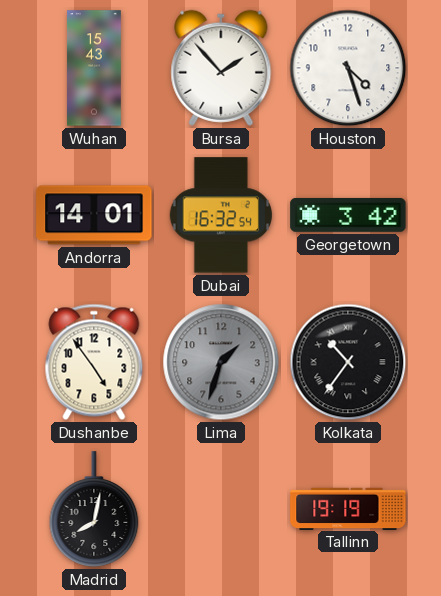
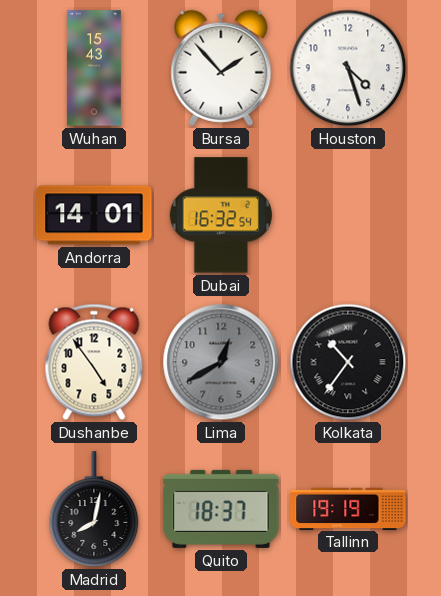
Georgetown: 3:42 -> none (348, 215)
Lima: 1:33 -> 12:40 (221, 362)
Quito: none -> 18:37 (221, 509)
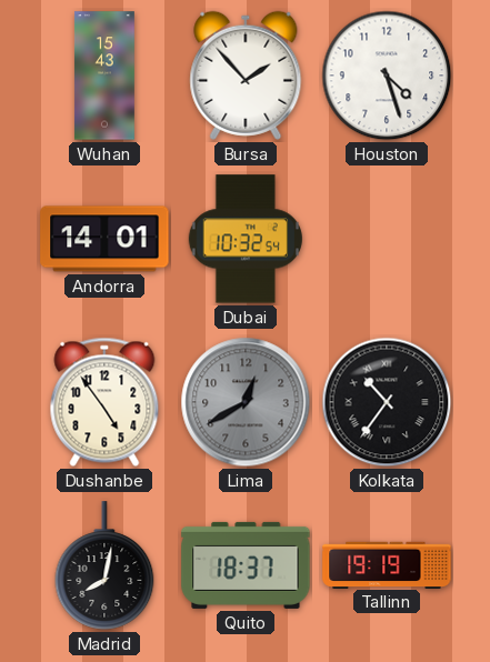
Dubai: 16:32 -> 10:32 (246, 239)
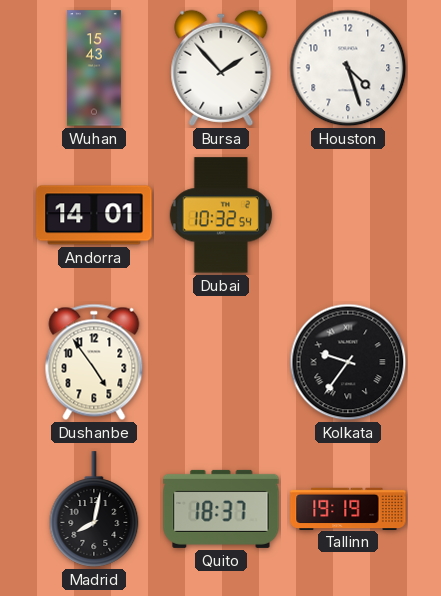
Lima: 12:40 -> none (246, 402)
Kolkata: 10:36 -> 9:36 (348, 362)
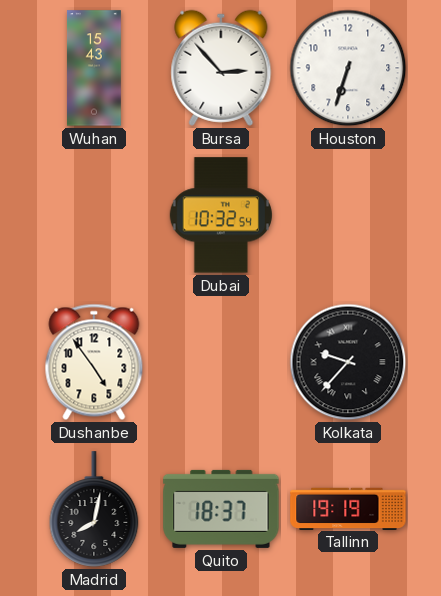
Bursa: 1:53 -> 2:53 (221, 68)
Houston: 4:27 -> 6:33 (348, 68)
Andorra: 14:01 -> none (94, 215)
Kolkata: 9:36 -> 9:37 (348, 362)
